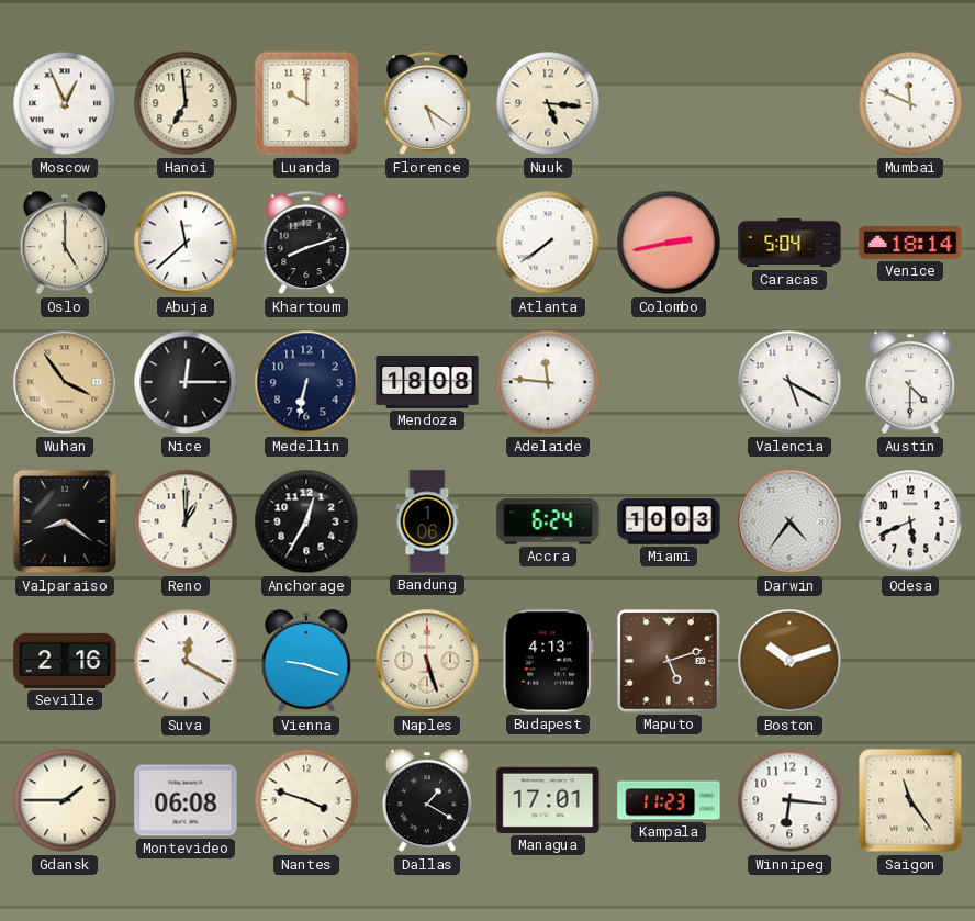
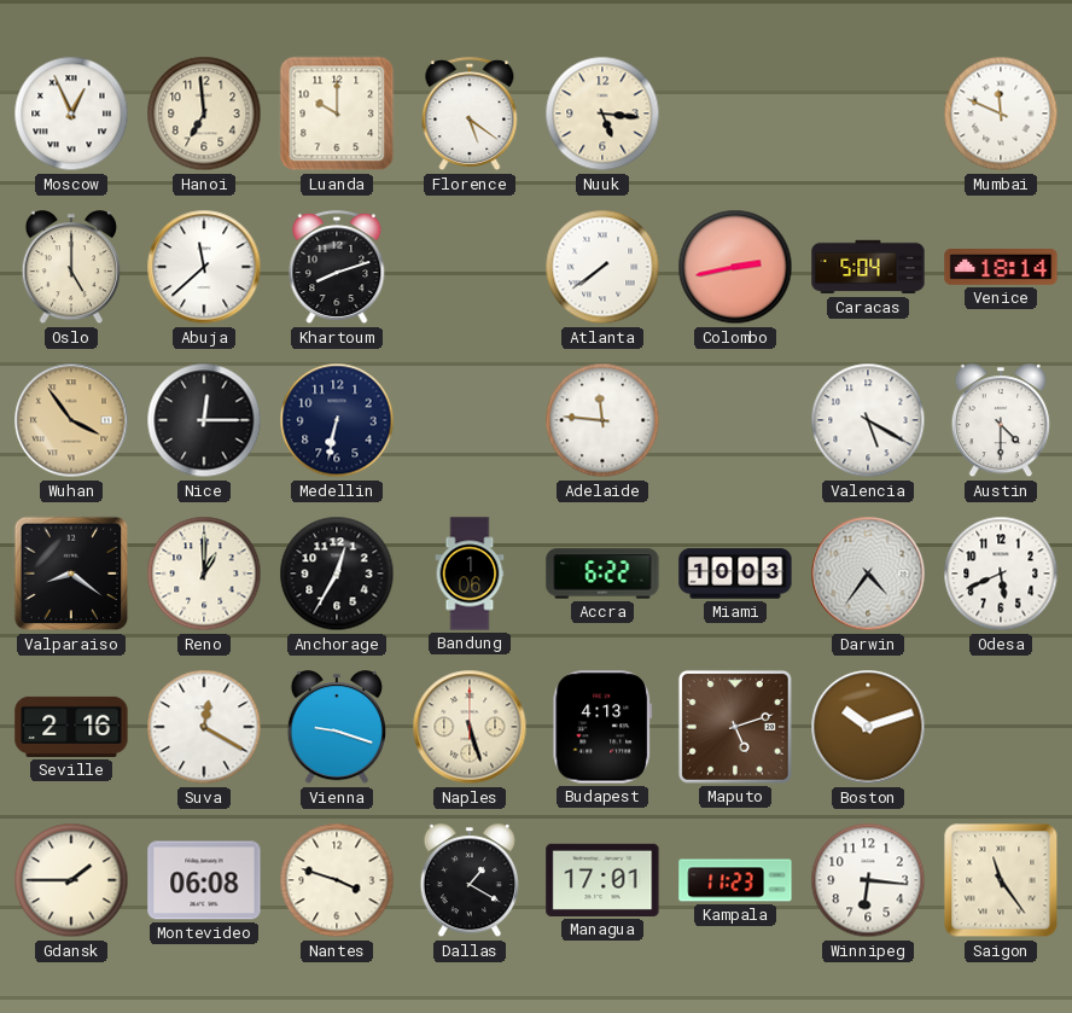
Mendoza: 18:08 -> none (427, 383)
Accra: 6:24 -> 6:22 (602, 574)
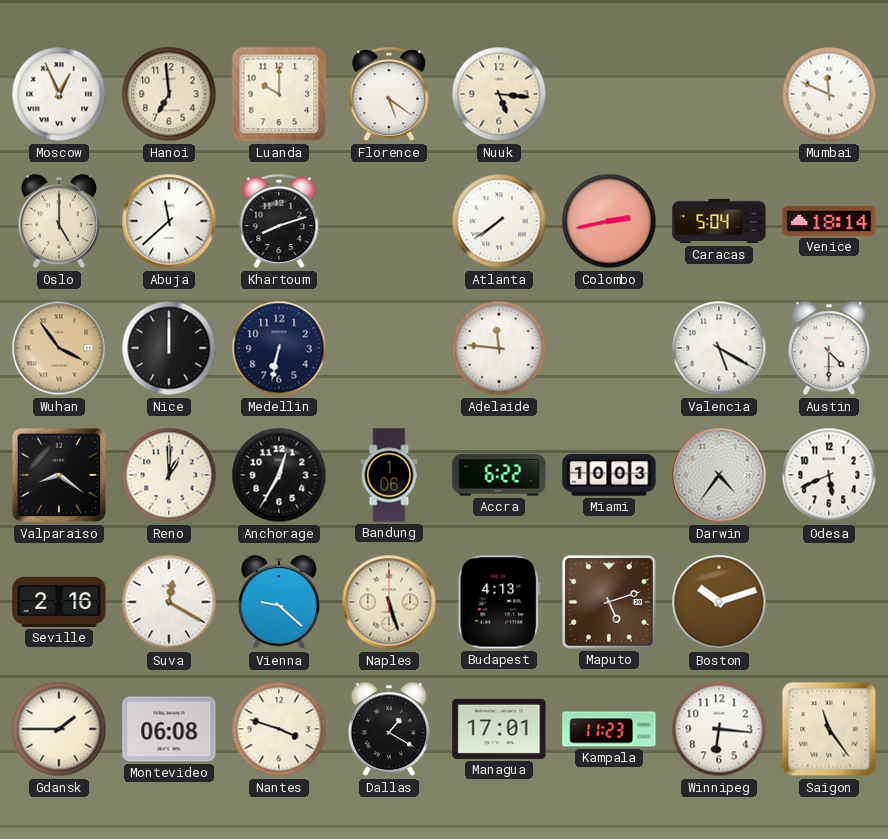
Nice: 12:15 -> 12:00 (169, 348)
Vienna: 9:18 -> 9:22 (279, 603)
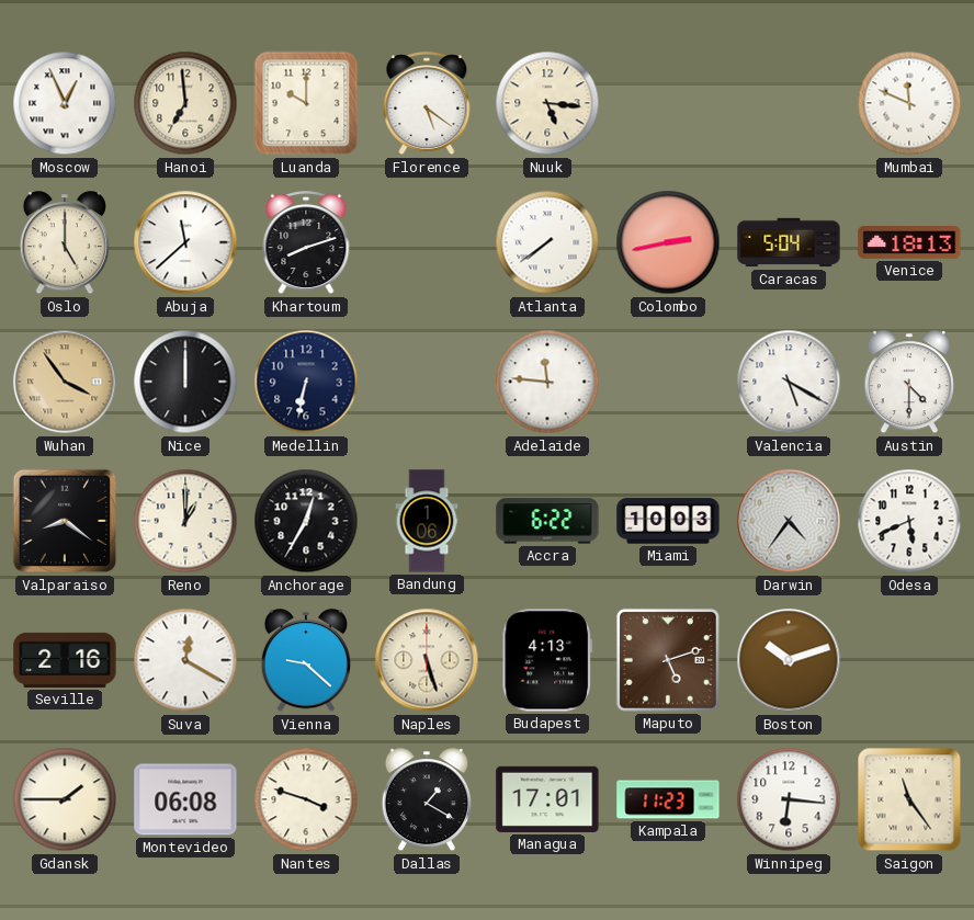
Venice: 18:14 -> 18:13 (909, 243)
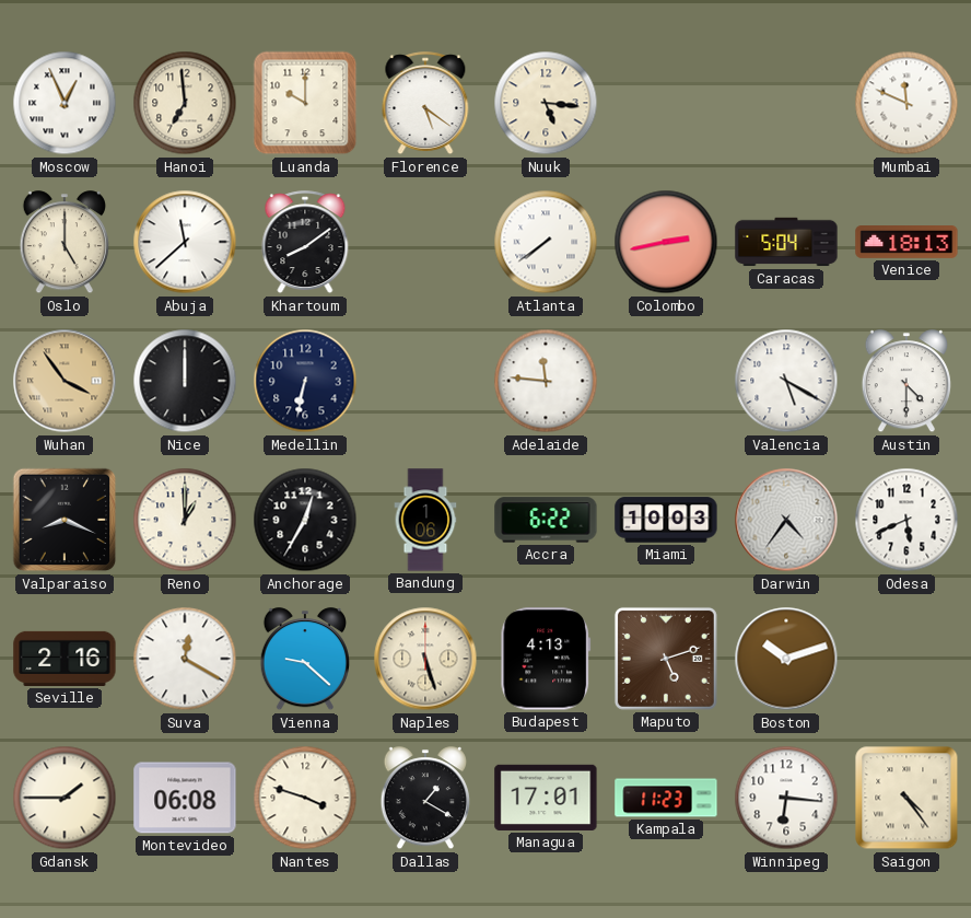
Khartoum: 8:12 -> 8:09 (305, 243)
Valparaiso: 8:21 -> 8:19 (65, 520)
Saigon: 11:24 -> 4:24 (906, 798)
